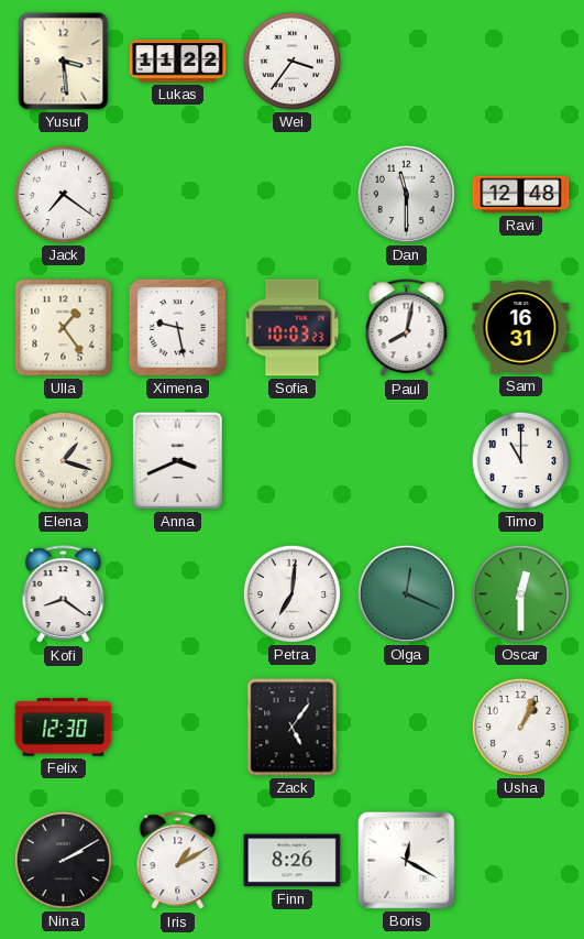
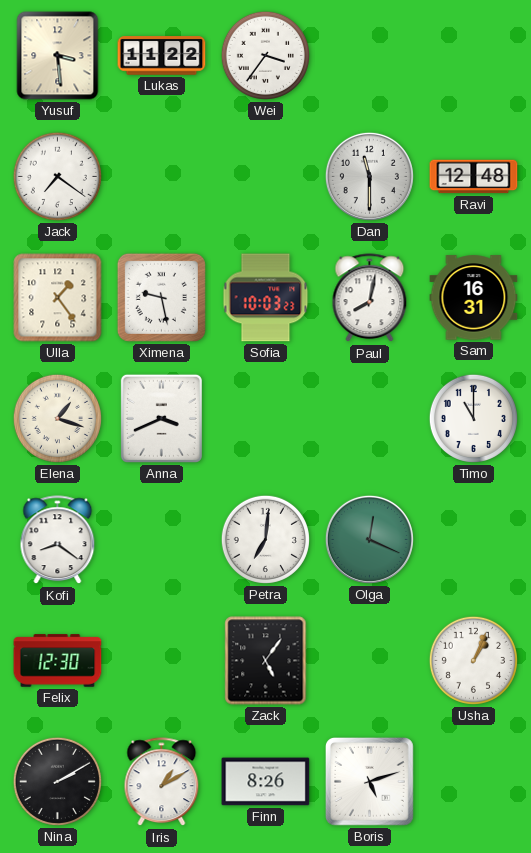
Oscar: 12:30 -> none (520, 593)
Boris: 12:20 -> 5:12 (370, 782)
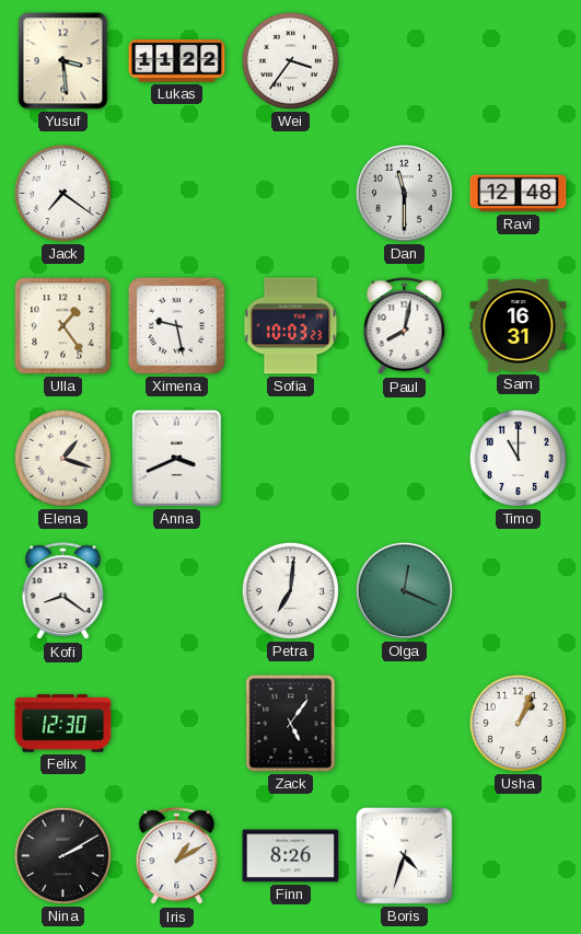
Boris: 5:12 -> 4:33 (405, 856)
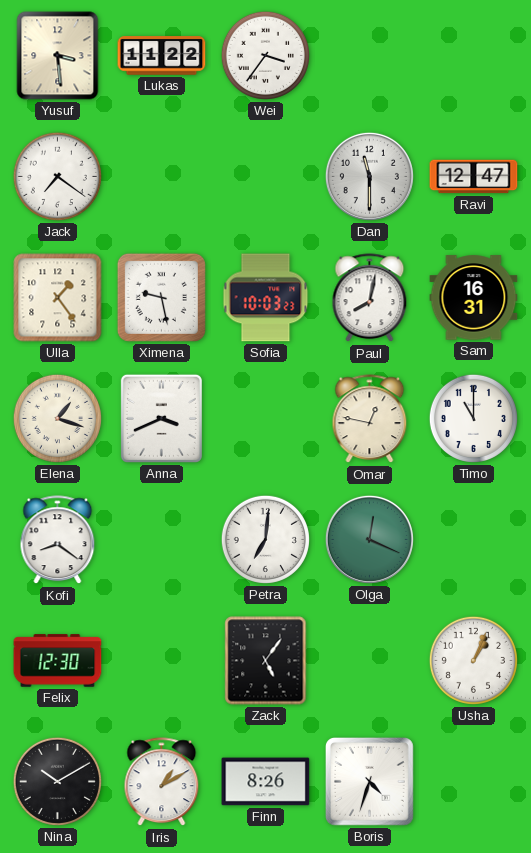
Ravi: 12:48 -> 12:47 (474, 177)
Omar: none -> 12:47 (370, 419)
Nina: 2:10 -> 10:10 (57, 781)
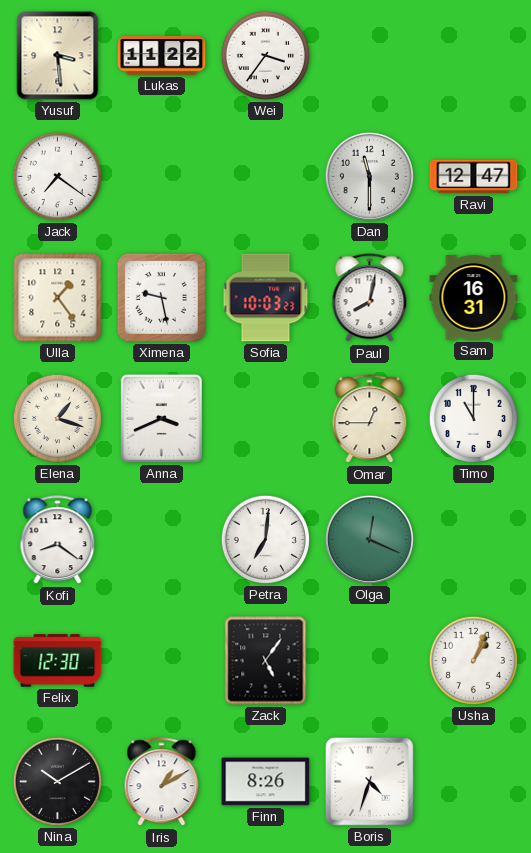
Omar: 12:47 -> 12:45 (370, 419)
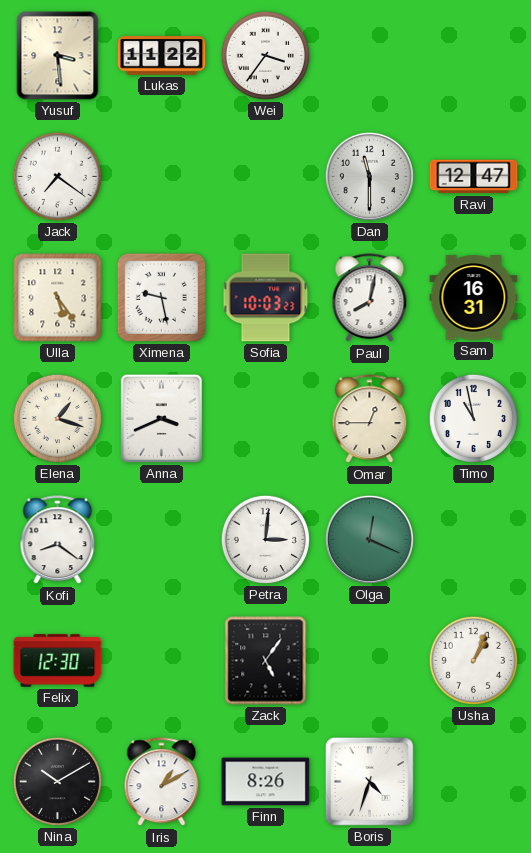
Ulla: 1:24 -> 5:24 (58, 298)
Timo: 11:00 -> 10:58 (473, 418)
Petra: 7:01 -> 3:01 (265, 539)
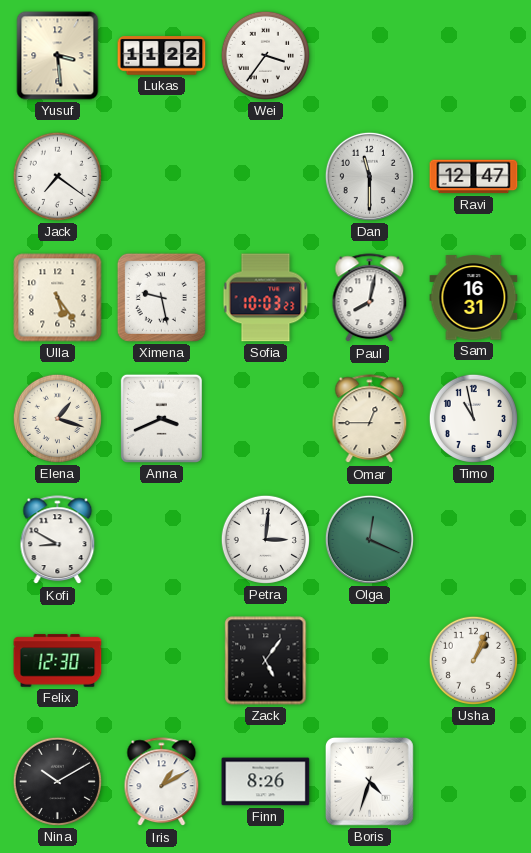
Kofi: 8:21 -> 8:50 (58, 540)
